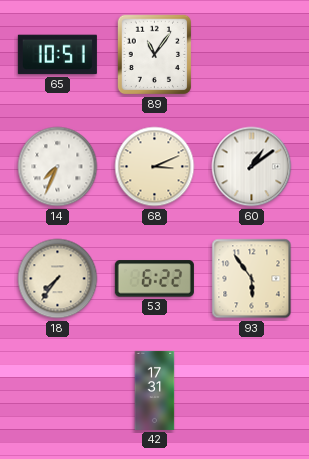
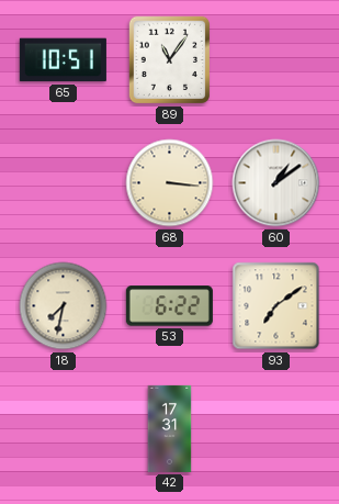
14: 7:34 -> none (58, 167)
68: 3:11 -> 3:16 (170, 183)
18: 7:36 -> 7:32 (64, 306)
93: 5:54 -> 7:09 (276, 306)
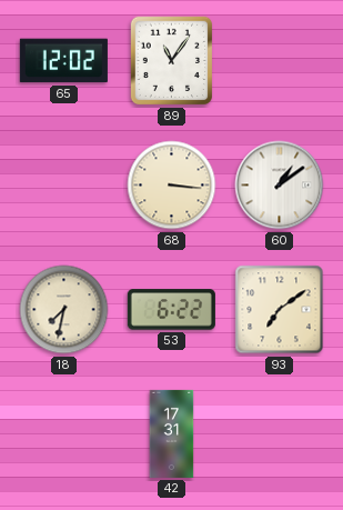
65: 10:51 -> 12:02 (63, 61)
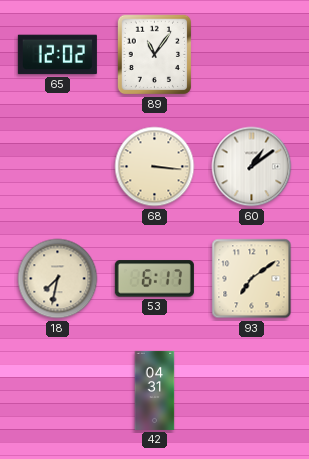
53: 6:22 -> 6:17 (154, 279)
42: 17:31 -> 04:31 (155, 390)
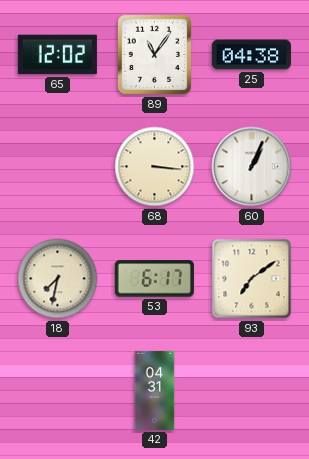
25: none -> 04:38 (251, 55)
60: 1:09 -> 1:04 (252, 167)
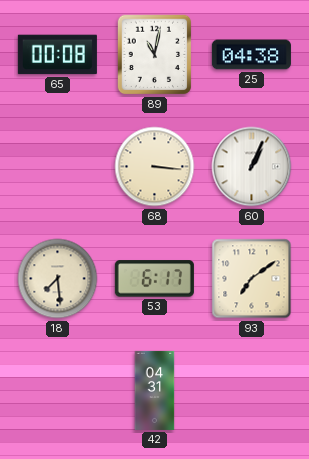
65: 12:02 -> 00:08 (57, 55)
89: 11:06 -> 11:02 (155, 55)
18: 7:32 -> 7:29 (58, 279)
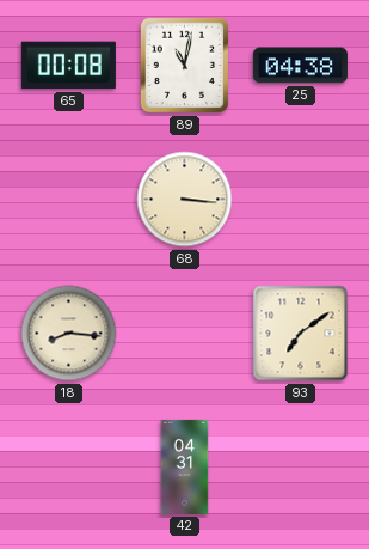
60: 1:04 -> none (252, 167)
18: 7:29 -> 8:16 (69, 334)
53: 6:17 -> none (154, 279)
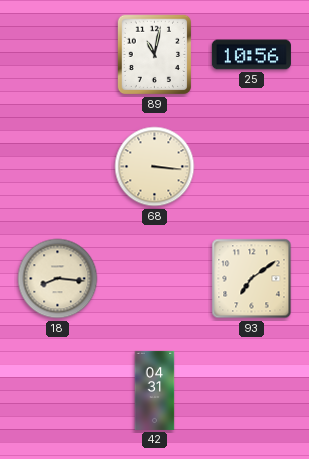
65: 00:08 -> none (68, 66)
25: 04:38 -> 10:56 (251, 55)
